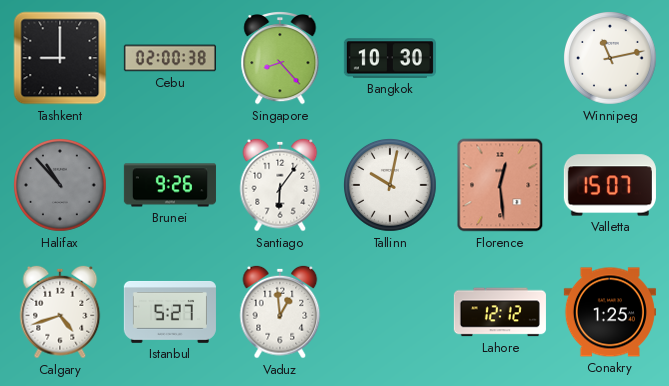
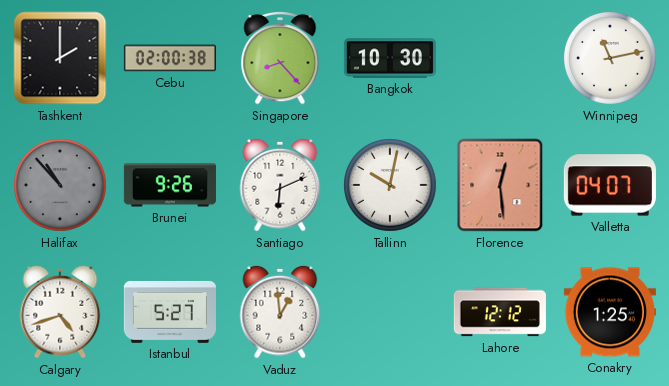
Tashkent: 9:00 -> 2:00 (60, 58)
Santiago: 6:06 -> 6:11 (280, 185)
Valletta: 15:07 -> 04:07 (610, 185)
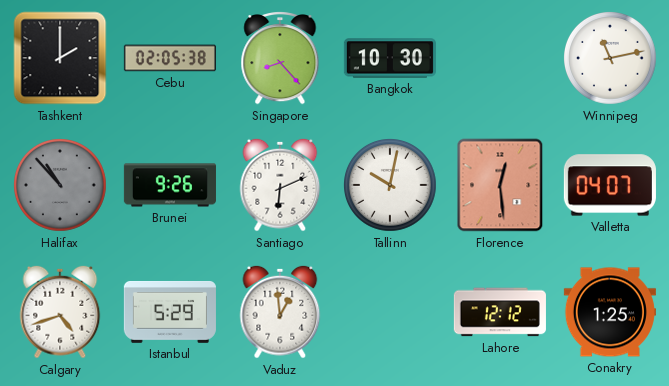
Cebu: 02:00 -> 02:05 (170, 58)
Istanbul: 5:27 -> 5:29 (170, 312)
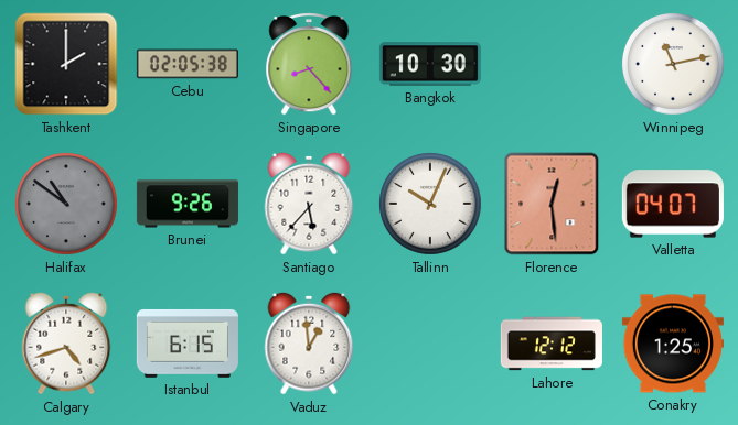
Halifax: 10:53 -> 10:51 (67, 205)
Santiago: 6:11 -> 5:37 (309, 204)
Tallinn: 10:02 -> 10:04 (431, 205)
Istanbul: 5:29 -> 6:15 (188, 344)
